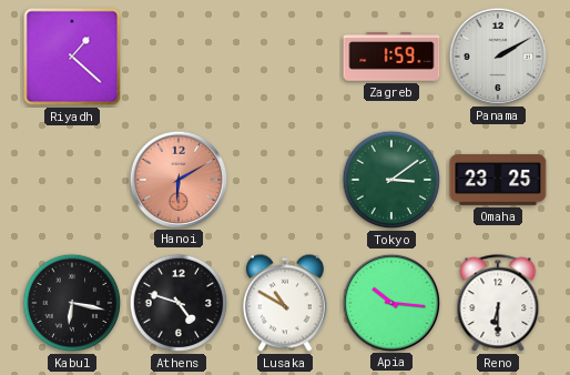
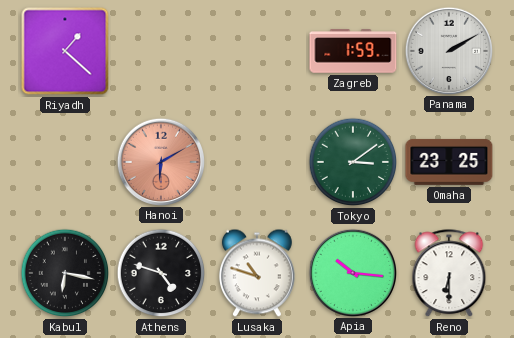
Lusaka: 10:50 -> 10:48 (257, 273)
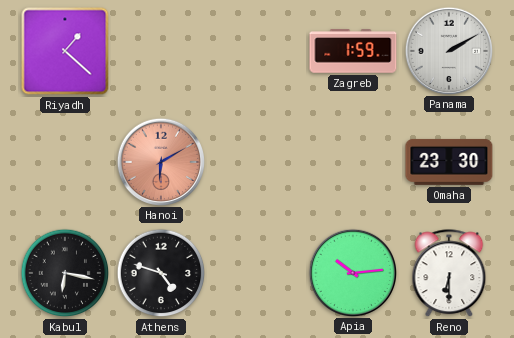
Tokyo: 3:09 -> none (353, 162)
Omaha: 23:25 -> 23:30 (449, 162)
Lusaka: 10:48 -> none (257, 273)
Apia: 10:16 -> 10:14 (352, 272)
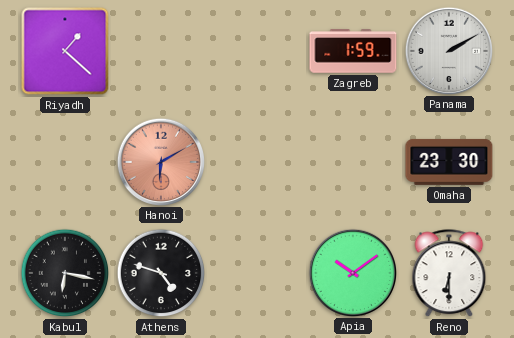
Apia: 10:14 -> 10:09 (352, 272)
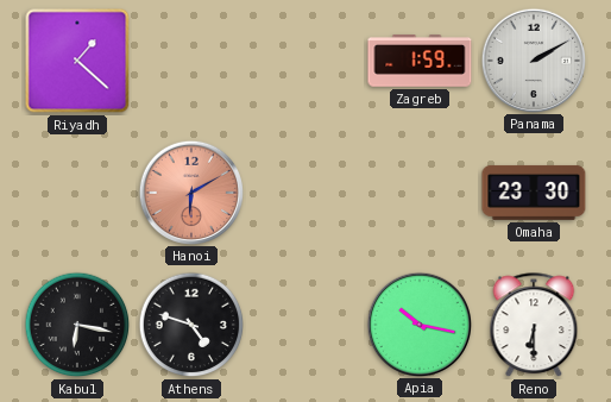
Apia: 10:09 -> 10:17 (418, 324)
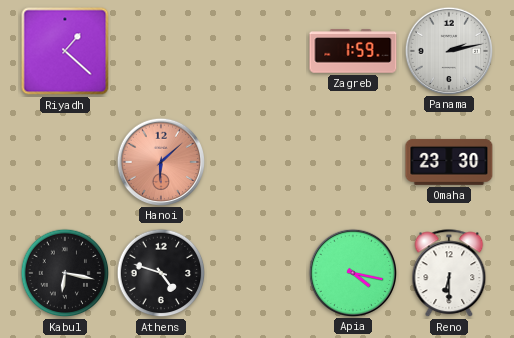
Panama: 2:10 -> 2:13 (448, 50)
Hanoi: 6:10 -> 6:08 (160, 161)
Apia: 10:17 -> 4:17 (352, 272)
